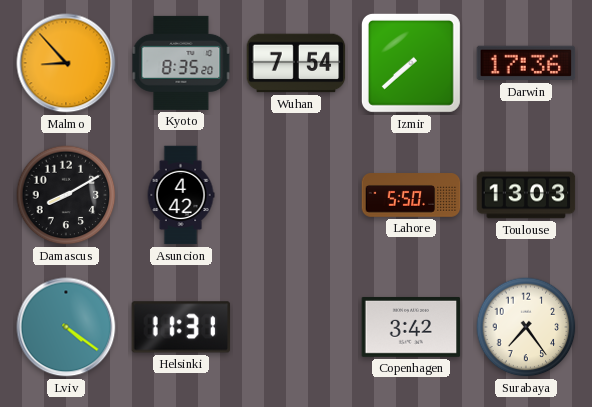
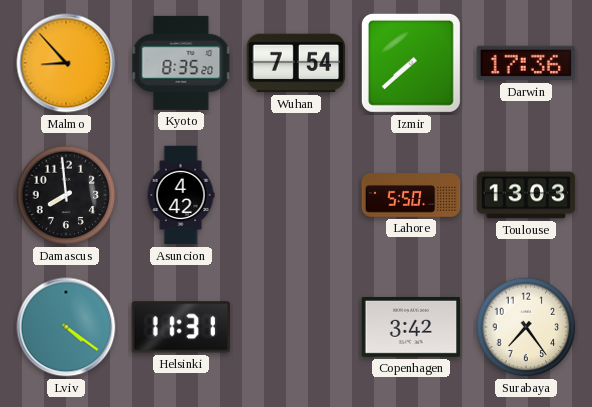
Damascus: 8:10 -> 7:59 (66, 195)
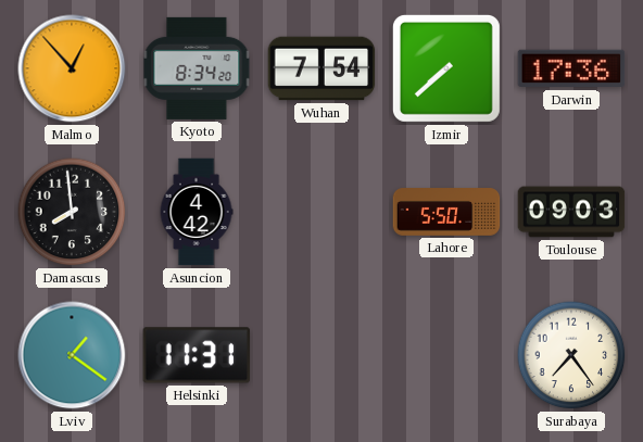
Malmo: 8:53 -> 12:53 (72, 68)
Kyoto: 8:35 -> 8:34 (197, 68)
Toulouse: 13:03 -> 09:03 (571, 212)
Lviv: 4:21 -> 1:21 (72, 355)
Copenhagen: 3:42 -> none (411, 327)
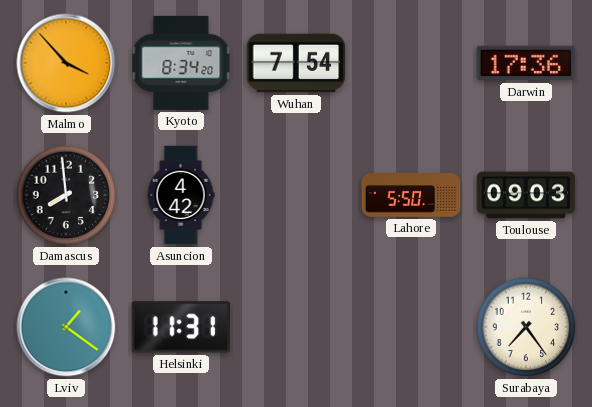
Malmo: 12:53 -> 3:53 (66, 63)
Izmir: 7:38 -> none (446, 68)
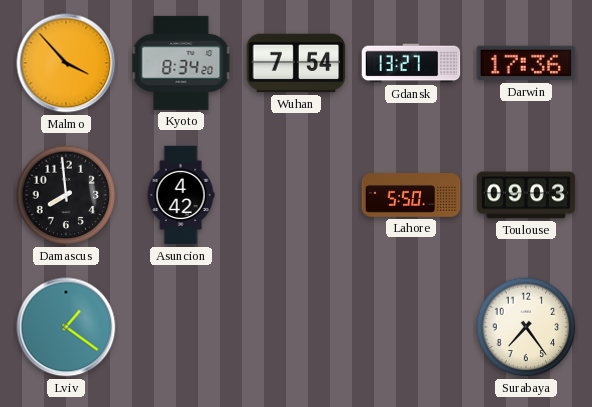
Gdansk: none -> 13:27 (411, 63)
Helsinki: 11:31 -> none (181, 327)
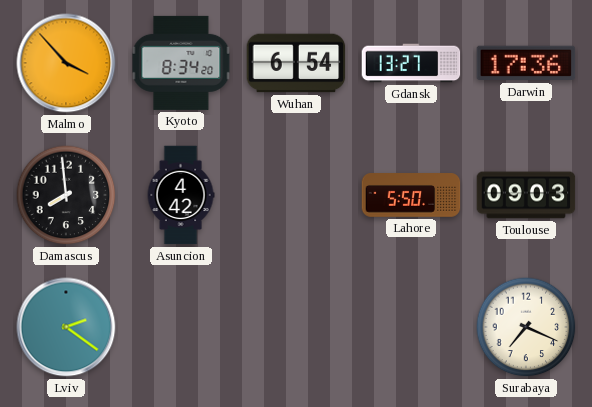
Wuhan: 7:54 -> 6:54 (296, 63)
Lviv: 1:21 -> 2:21 (66, 327)
Surabaya: 7:24 -> 7:19 (526, 327)
